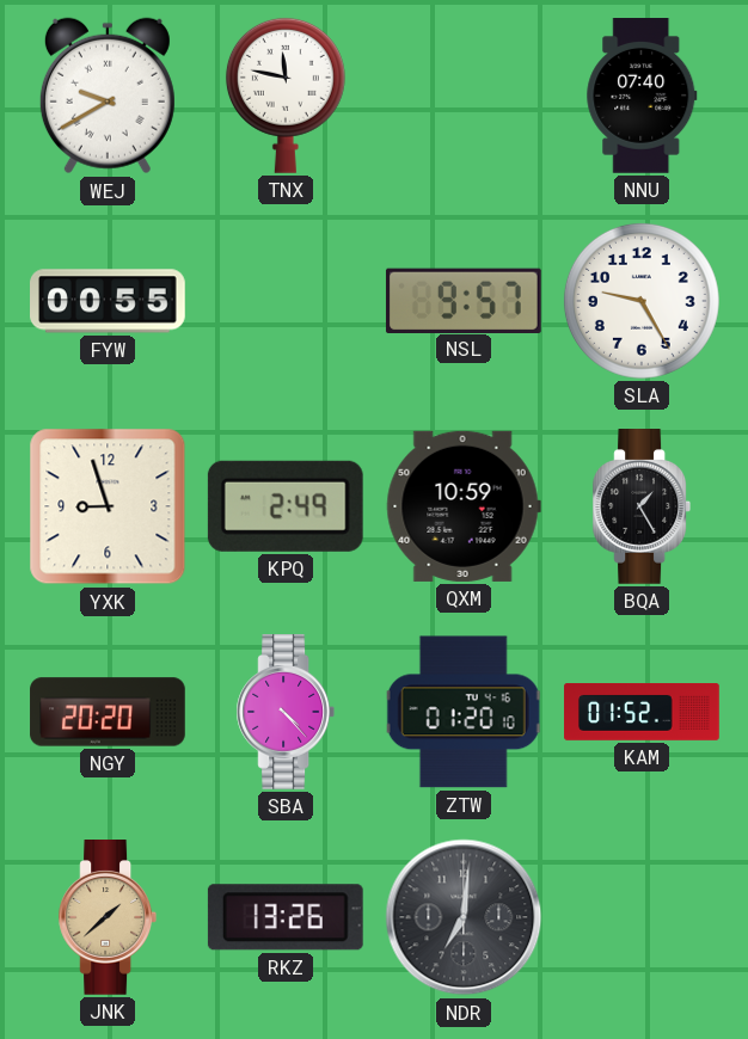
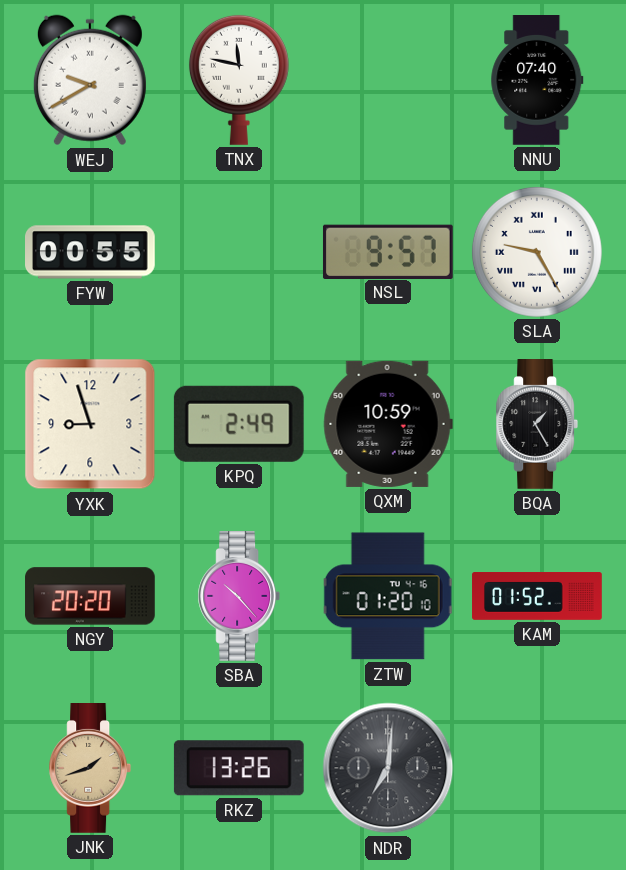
SLA numerals: Arabic -> Roman (537, 252)
SBA: 4:23 -> 10:23 (238, 597)
JNK: 1:38 -> 1:42 (89, 769)
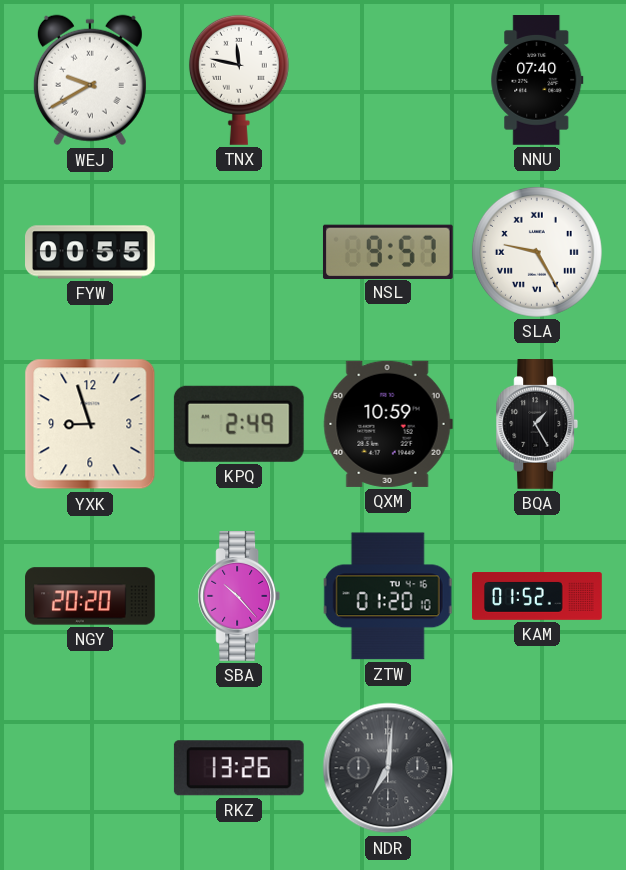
JNK: 1:42 -> none (89, 769)
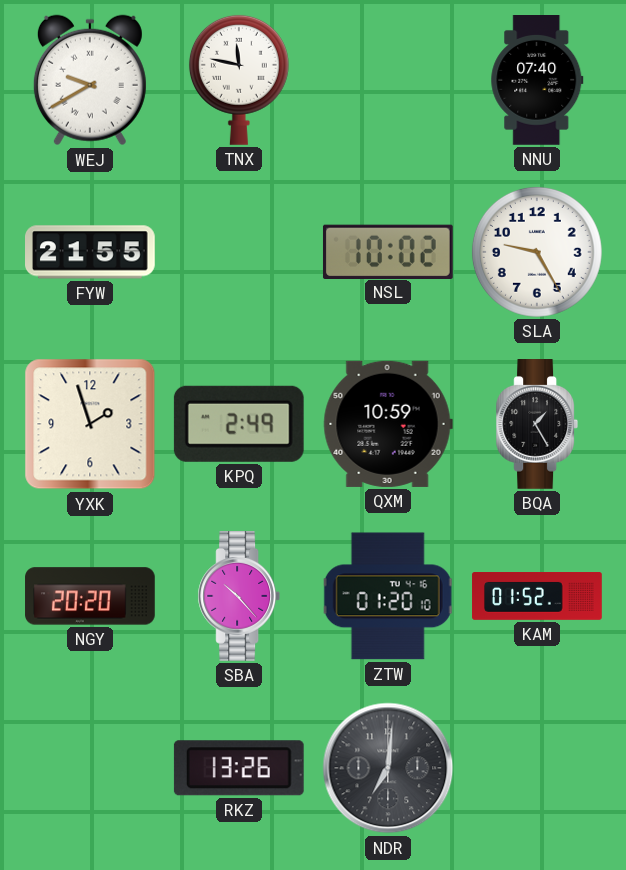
FYW: 00:55 -> 21:55 (91, 252)
NSL: 9:57 -> 10:02 (388, 251)
SLA numerals: Roman -> Arabic (537, 252)
YXK: 8:57 -> 1:57 (90, 424)
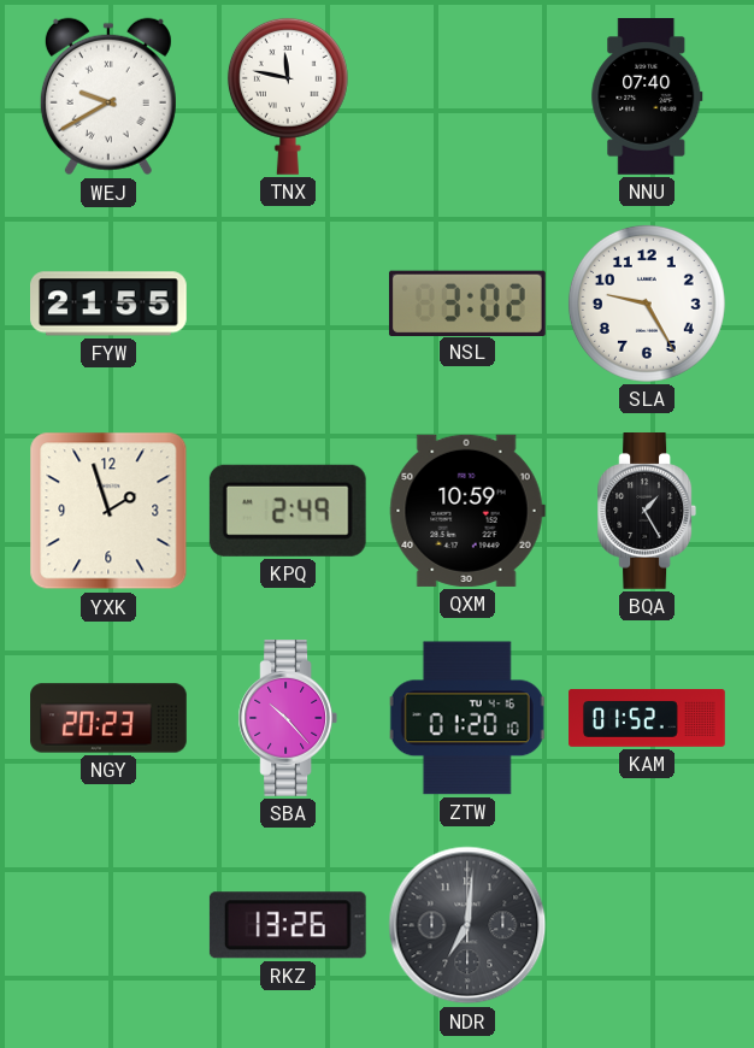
NSL: 10:02 -> 3:02 (467, 302)
NGY: 20:20 -> 20:23 (108, 718)
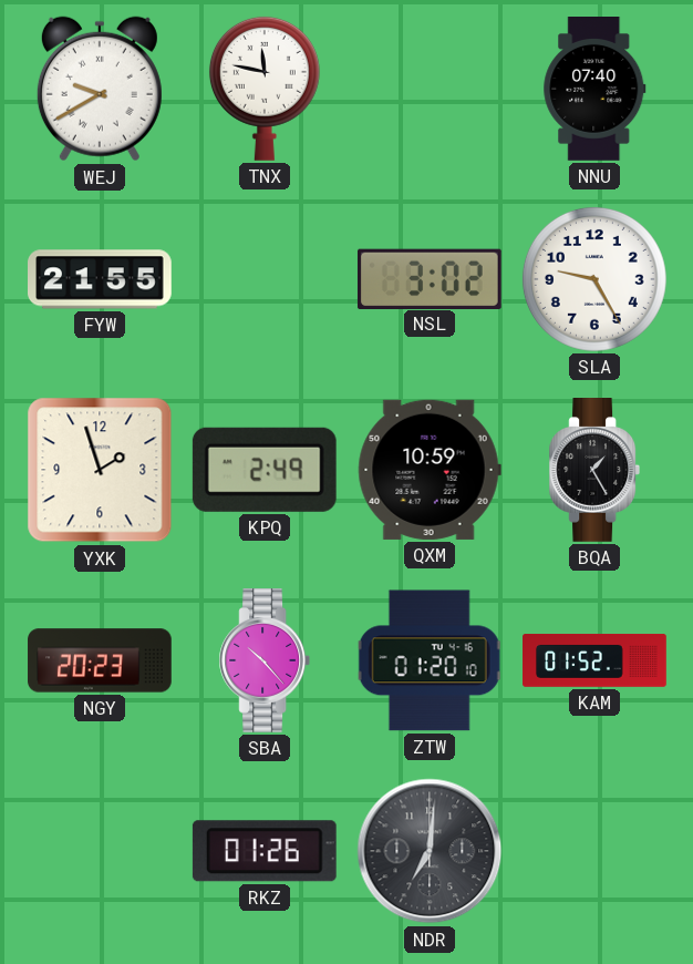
RKZ: 13:26 -> 01:26 (265, 851)
